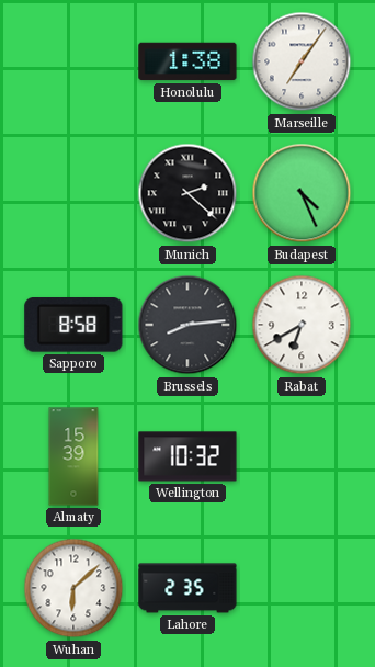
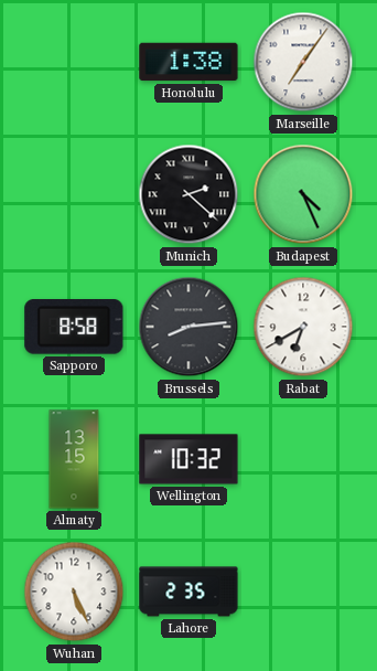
Almaty: 15:39 -> 13:15 (74, 459)
Wuhan: 6:08 -> 5:26 (74, 592)
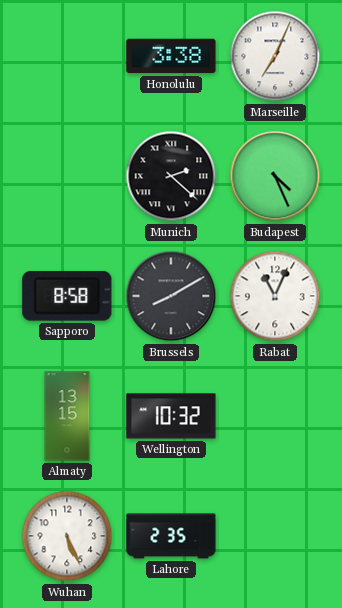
Honolulu: 1:38 -> 3:38 (171, 56)
Marseille: 7:06 -> 7:04 (275, 56)
Brussels: 8:14 -> 8:10 (171, 296)
Rabat: 6:40 -> 11:04 (275, 296)
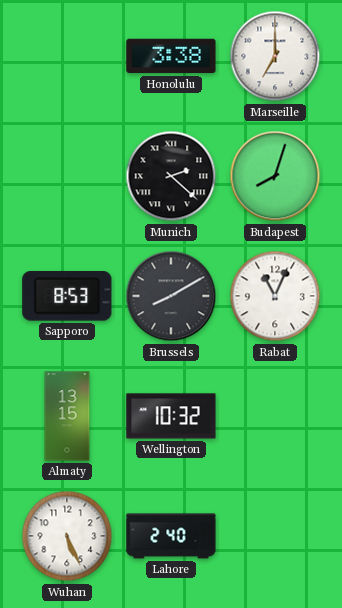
Marseille: 7:04 -> 7:00 (275, 56)
Budapest: 4:26 -> 8:03 (275, 176)
Sapporo: 8:58 -> 8:53 (67, 297)
Lahore: 2:35 -> 2:40 (171, 536)
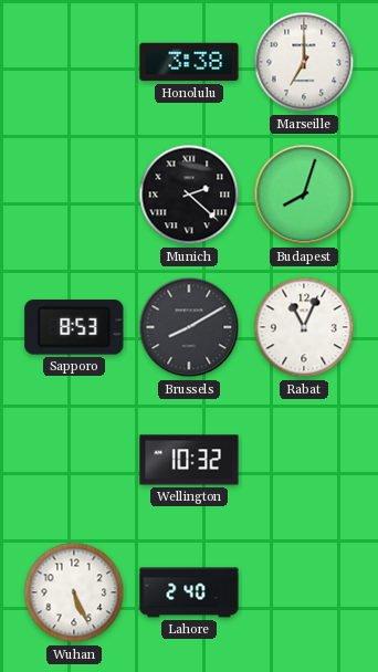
Almaty: 13:15 -> none (67, 416)
